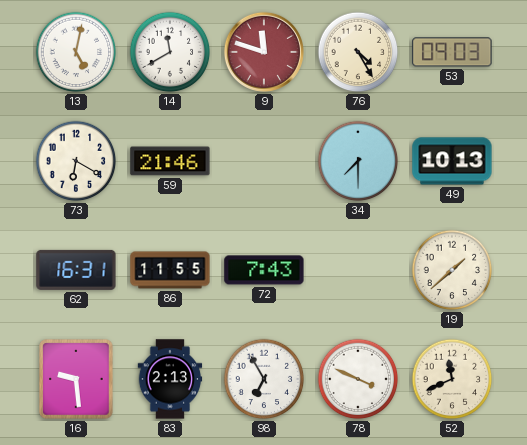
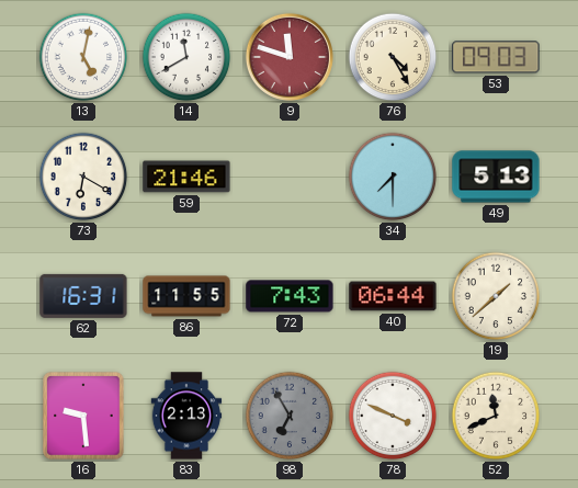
49: 10:13 -> 5:13 (496, 177)
40: none -> 06:44 (393, 296)
98 dial: white -> grey (290, 416)
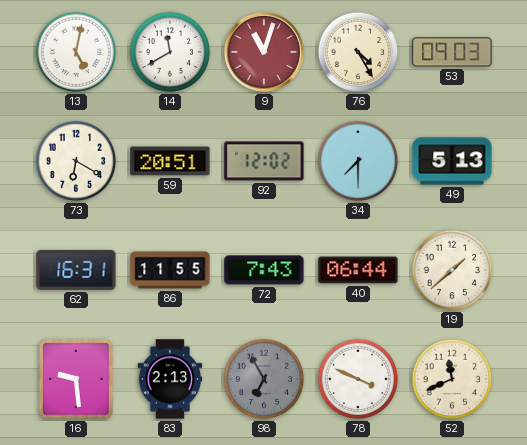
9: 11:48 -> 11:03 (264, 52)
59: 21:46 -> 20:51 (170, 161)
92: none -> 12:02 (264, 161)
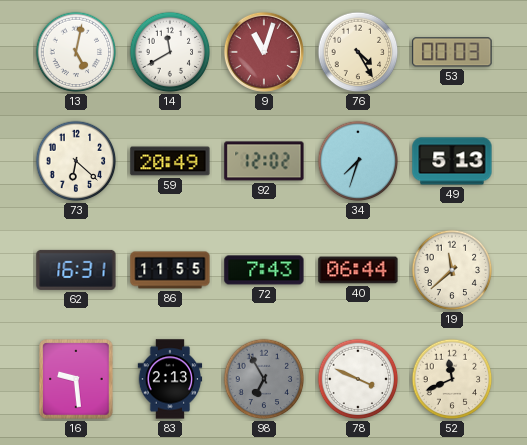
53: 09:03 -> 00:03 (452, 52)
73: 6:20 -> 6:22 (76, 161)
59: 20:51 -> 20:49 (170, 161)
34: 7:30 -> 7:33 (358, 161)
19: 1:38 -> 11:38 (452, 270)
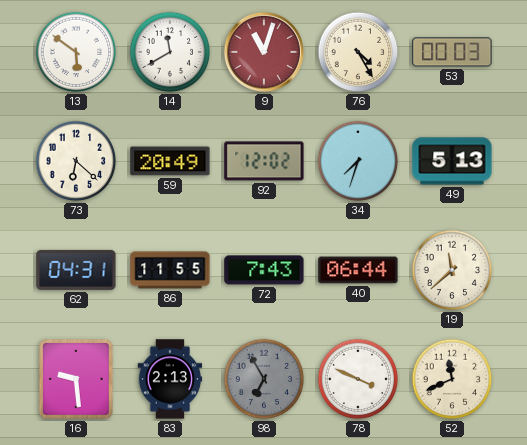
13: 5:02 -> 5:51 (76, 52)
62: 16:31 -> 04:31 (76, 270)
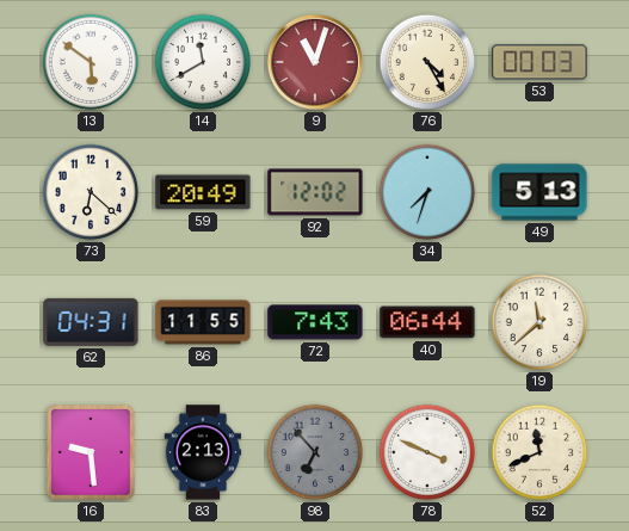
98: 6:55 -> 6:53 (315, 452)
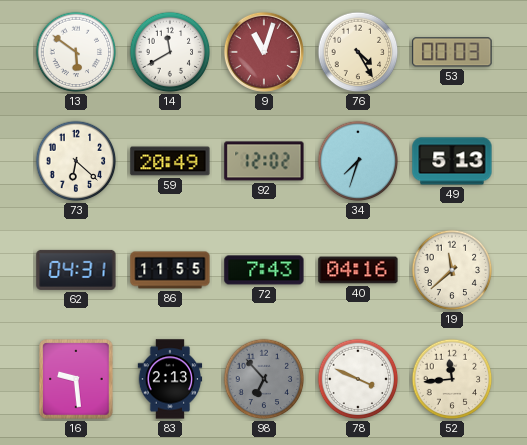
40: 06:44 -> 04:16 (358, 270)
52: 11:41 -> 11:44 (452, 379)
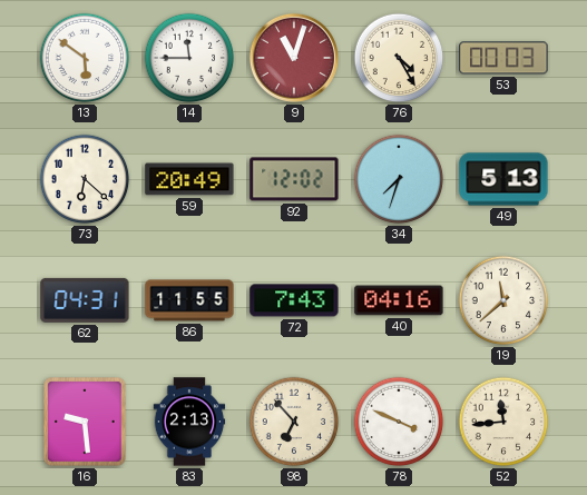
14: 11:40 -> 11:45 (189, 58)
98 dial: grey -> cream (294, 422)
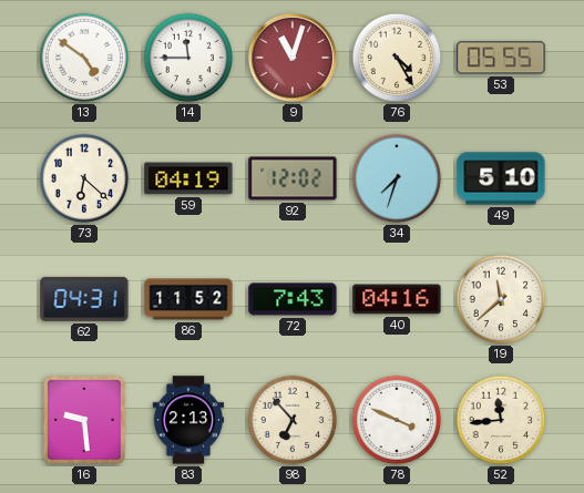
13: 5:51 -> 4:51 (84, 58)
53: 00:03 -> 05:55 (501, 58)
59: 20:49 -> 04:19 (188, 178)
49: 5:13 -> 5:10 (501, 178)
86: 11:55 -> 11:52 (188, 299)
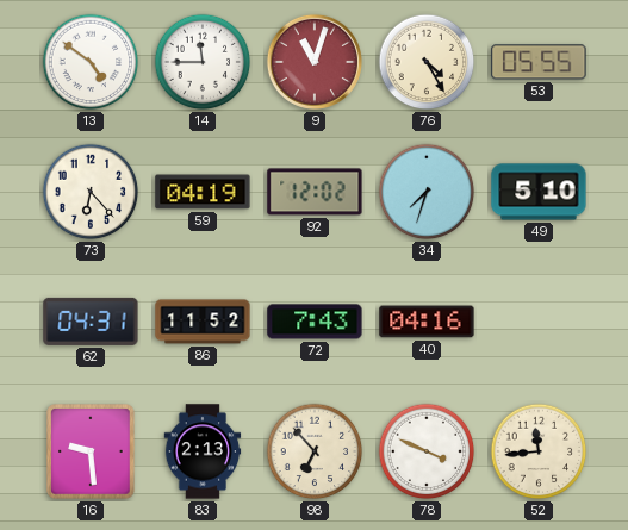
73: 6:22 -> 6:23 (91, 192)
19: 11:38 -> none (501, 299)
